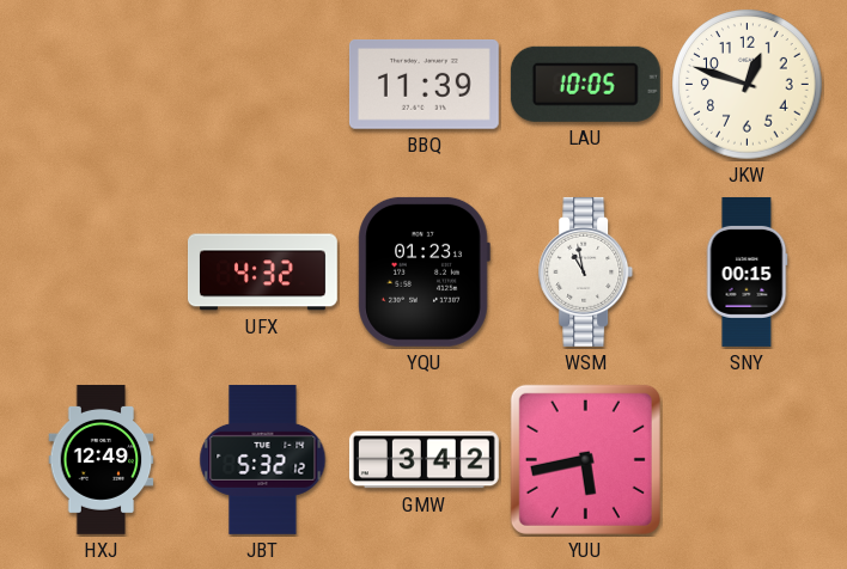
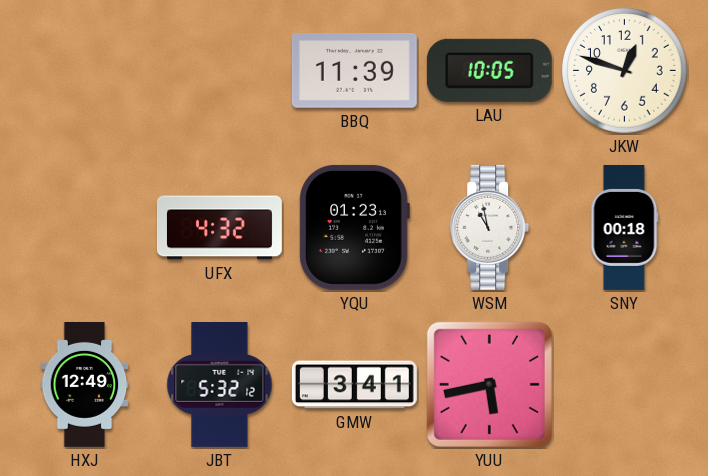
SNY: 00:15 -> 00:18 (624, 227)
GMW: 3:42 -> 3:41 (354, 385)
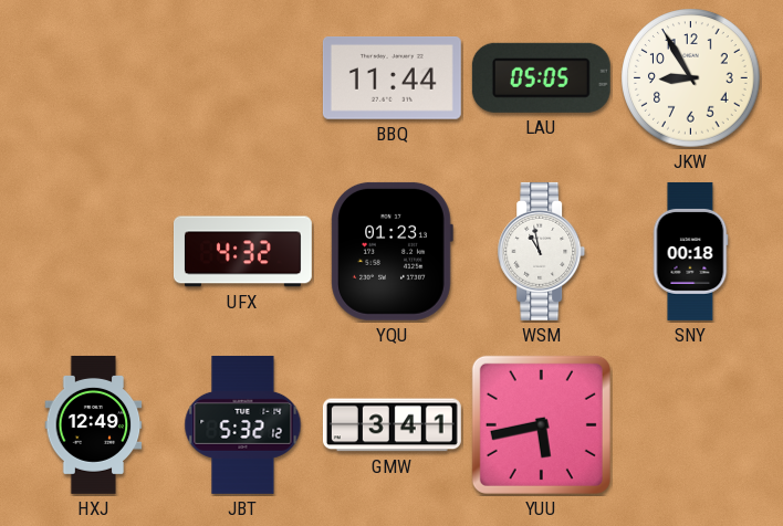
BBQ: 11:39 -> 11:44 (391, 78)
LAU: 10:05 -> 05:05 (541, 77)
JKW: 12:48 -> 8:55 (691, 78)
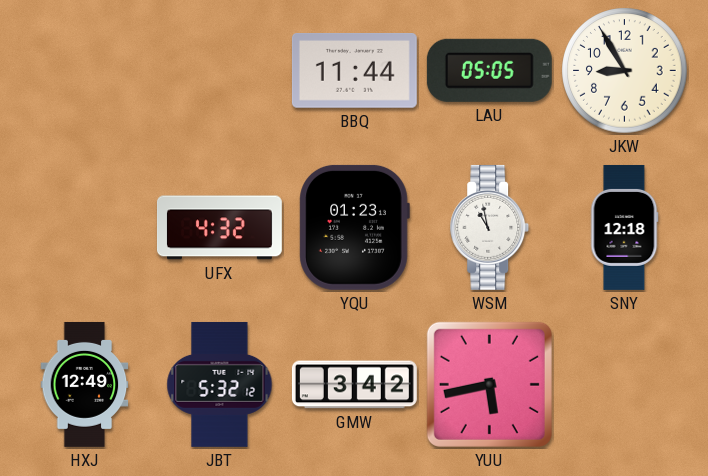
SNY: 00:18 -> 12:18 (624, 227)
GMW: 3:41 -> 3:42 (354, 385)
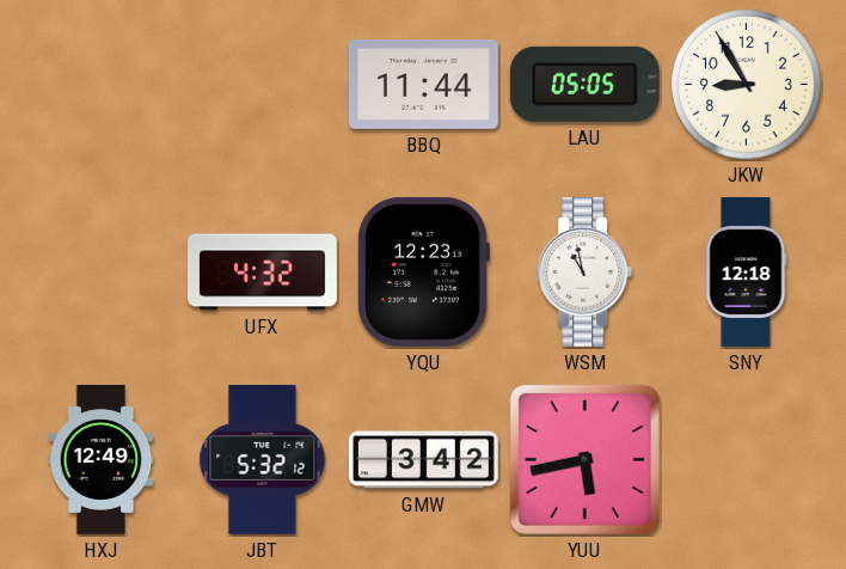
YQU: 01:23 -> 12:23 (423, 271)
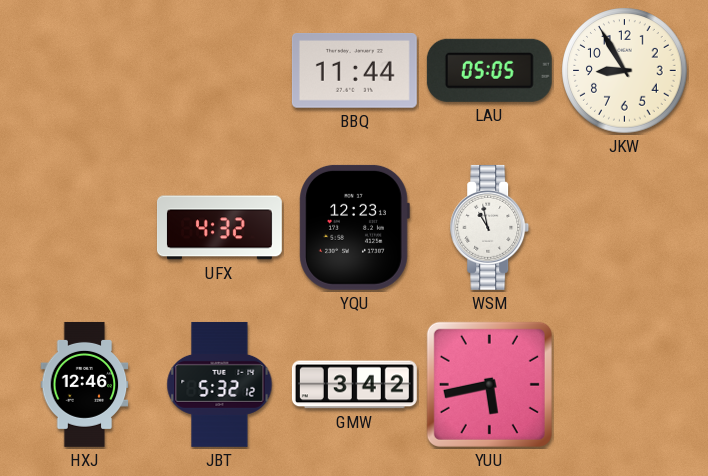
SNY: 12:18 -> none (746, 271)
HXJ: 12:49 -> 12:46 (85, 384)
